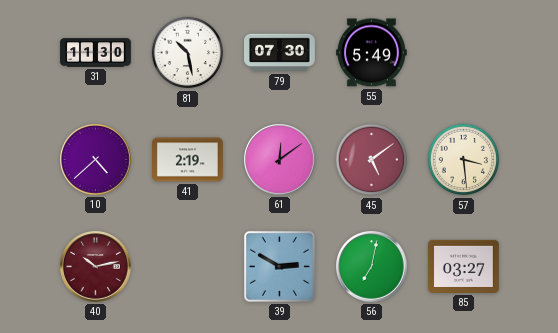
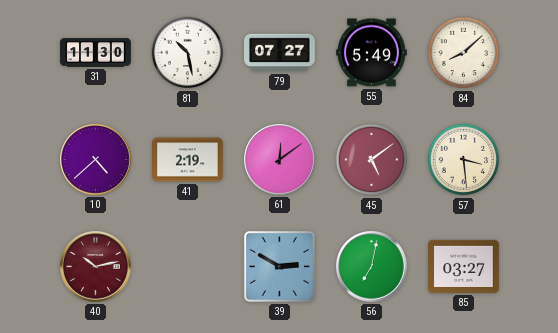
79: 07:30 -> 07:27 (280, 53)
84: none -> 8:08 (464, 53)
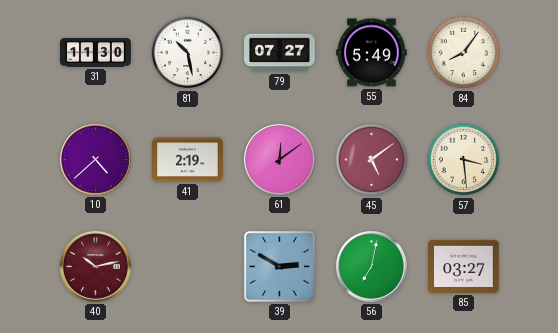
84: 8:08 -> 8:06 (464, 53)
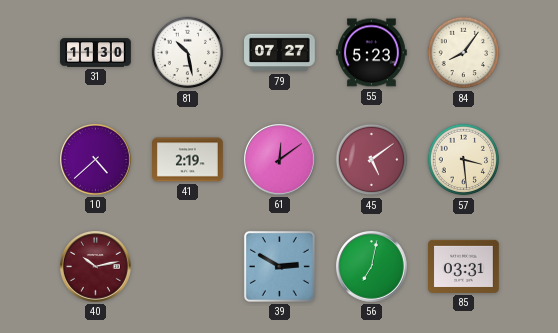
55: 5:49 -> 5:23 (372, 53)
85: 03:27 -> 03:31 (464, 266)
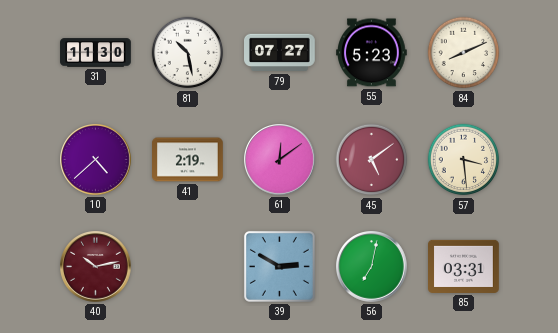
84: 8:06 -> 8:11 (464, 53)
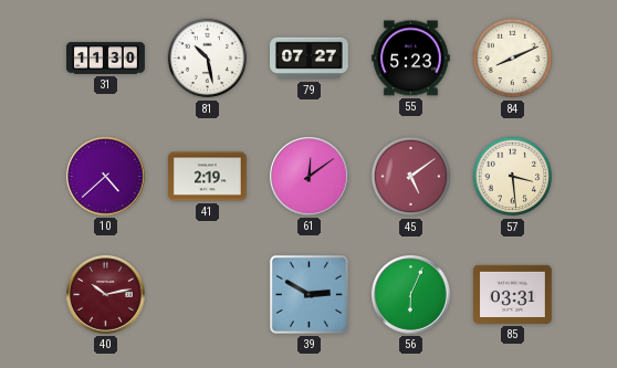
56: 7:02 -> 6:04 (411, 295)
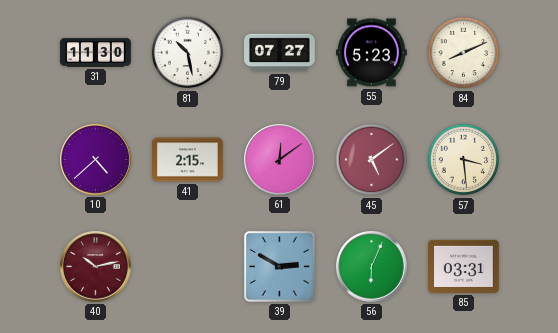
41: 2:19 -> 2:15 (188, 160)
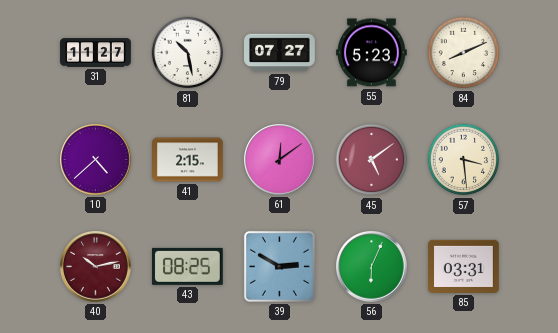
31: 11:30 -> 11:27 (96, 53)
43: none -> 08:25 (188, 266)
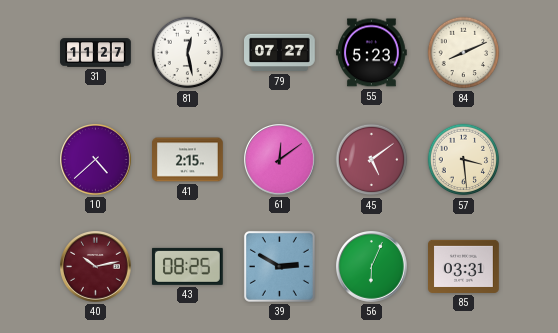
81: 10:28 -> 12:28 (188, 53)
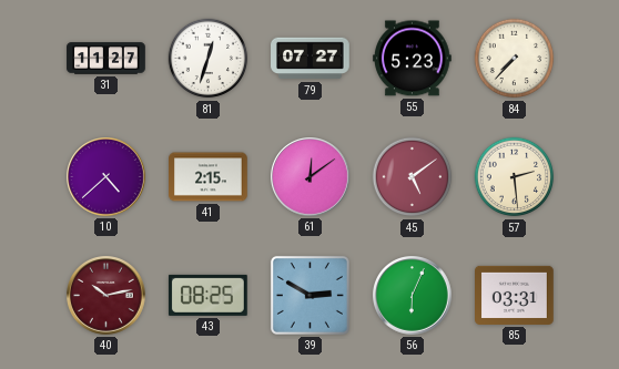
81: 12:28 -> 12:33 (209, 59)
84: 8:11 -> 7:37 (515, 59)
57: 3:29 -> 2:29 (515, 177)
